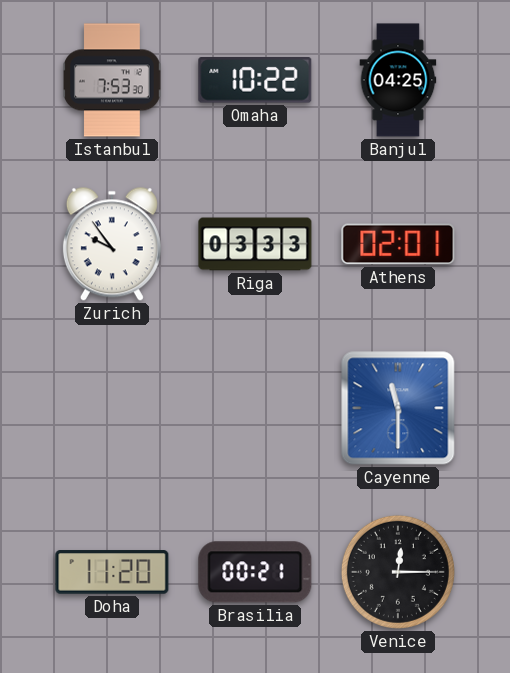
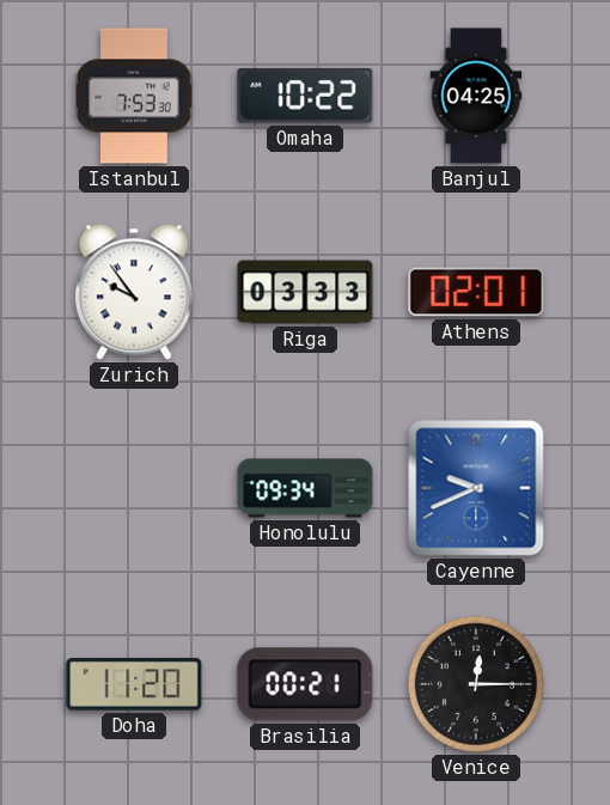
Honolulu: none -> 09:34 (305, 488)
Cayenne: 11:30 -> 9:41 (476, 488)
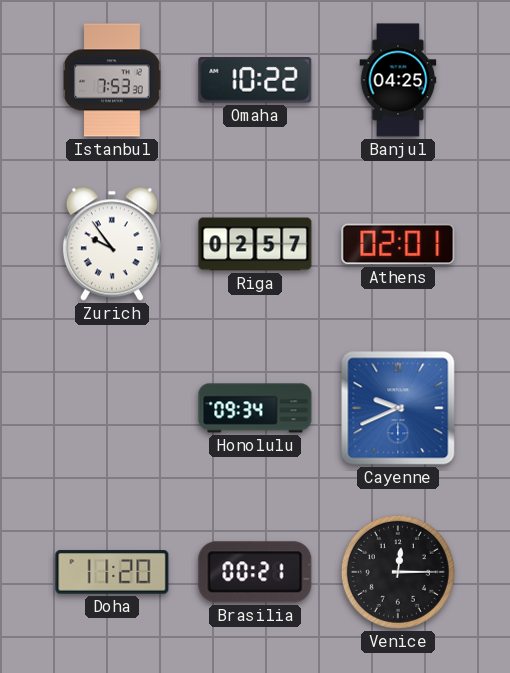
Riga: 03:33 -> 02:57 (255, 244)
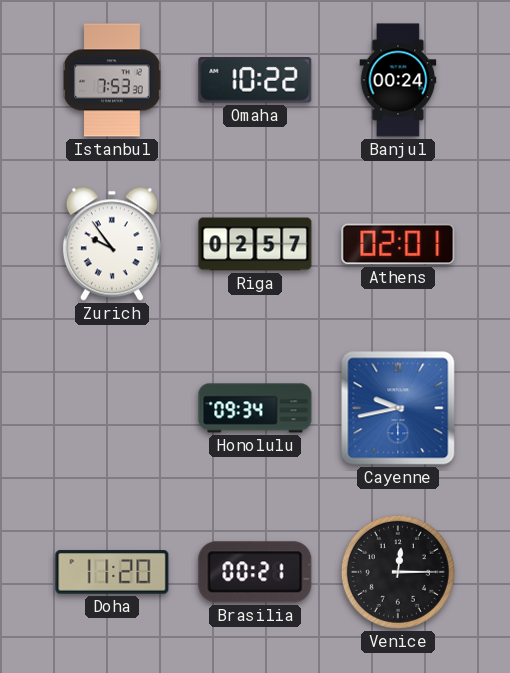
Banjul: 04:25 -> 00:24 (398, 80)
Cayenne: 9:41 -> 9:43 (398, 408)
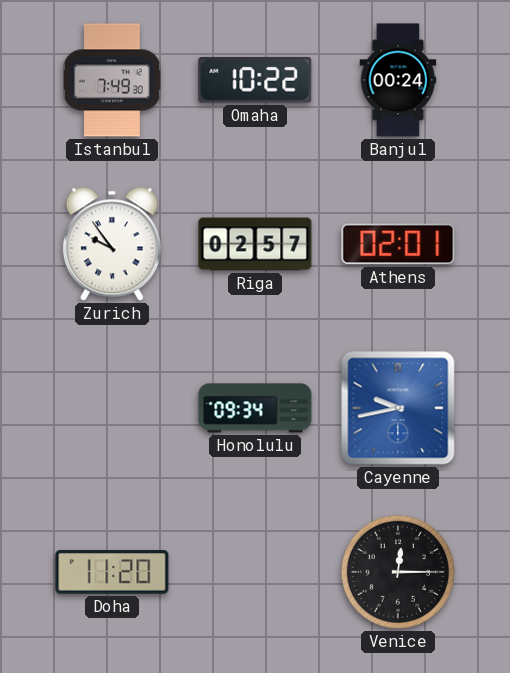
Istanbul: 7:53 -> 7:49 (113, 80)
Brasilia: 00:21 -> none (255, 572)
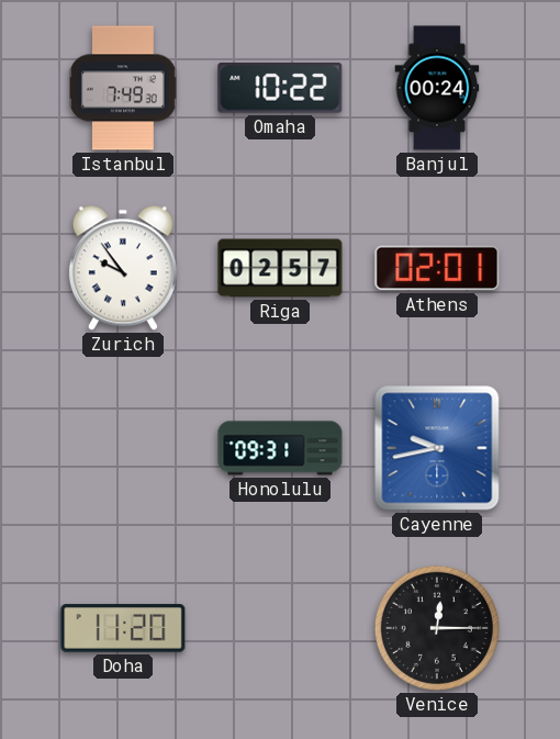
Honolulu: 09:34 -> 09:31 (280, 448)
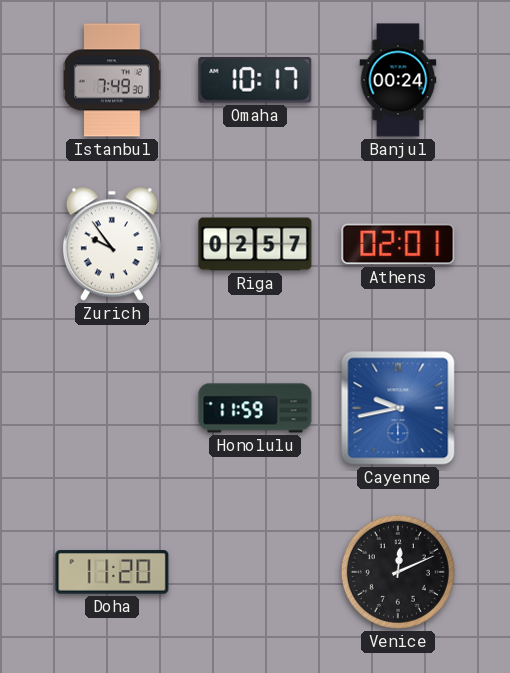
Omaha: 10:22 -> 10:17 (255, 80)
Honolulu: 09:31 -> 11:59 (255, 408)
Venice: 12:15 -> 12:11 (398, 572)
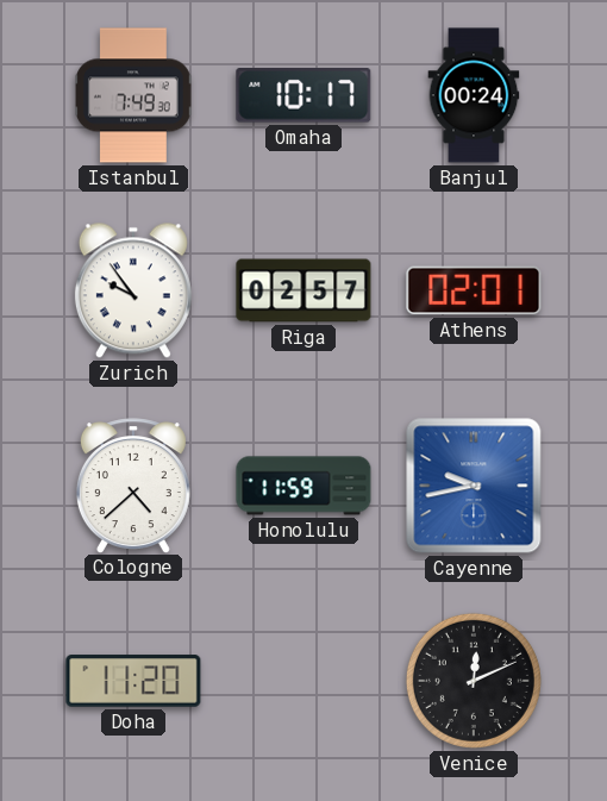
Cologne: none -> 4:38 (133, 486)
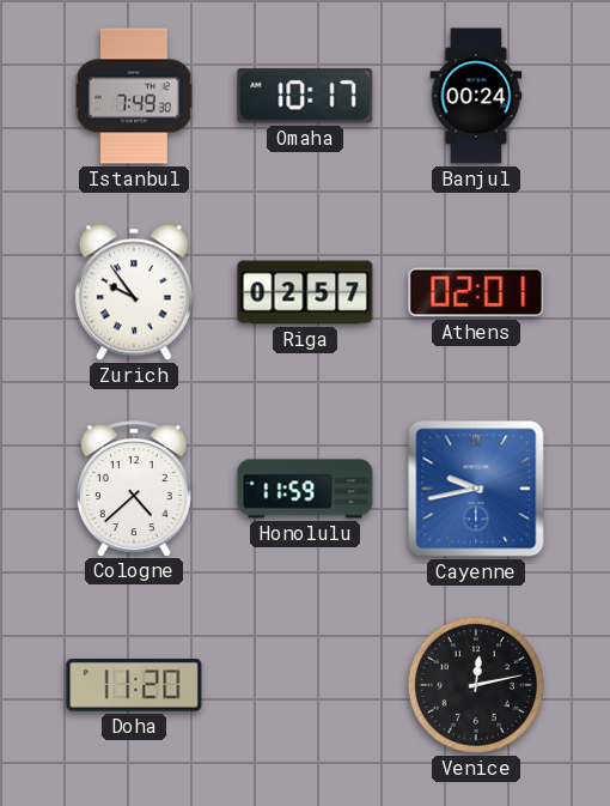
Venice: 12:11 -> 12:13 (476, 685)
